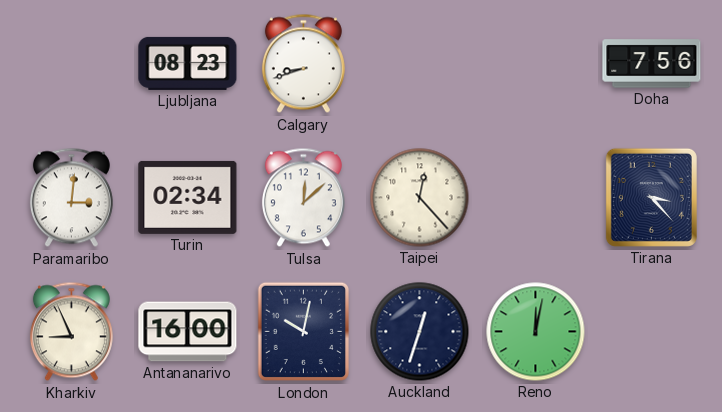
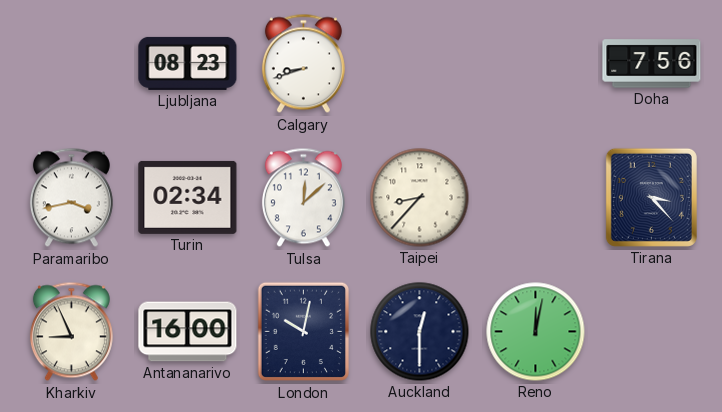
Paramaribo: 3:01 -> 3:43 (71, 198)
Taipei: 12:23 -> 8:37 (420, 198)
Auckland: 12:33 -> 12:30 (420, 332)
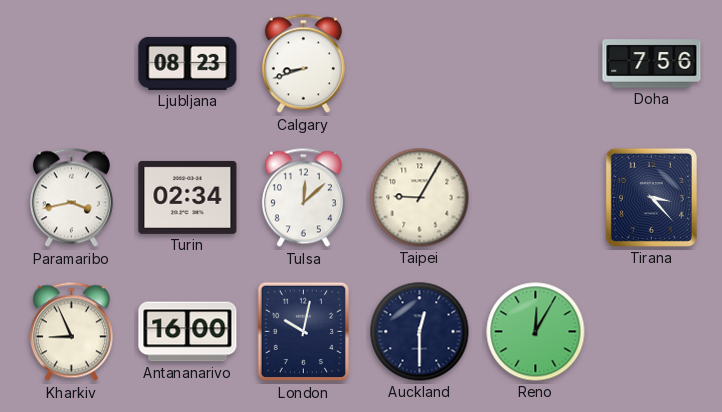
Taipei: 8:37 -> 9:05 (420, 198)
Reno: 12:02 -> 12:05 (536, 332)
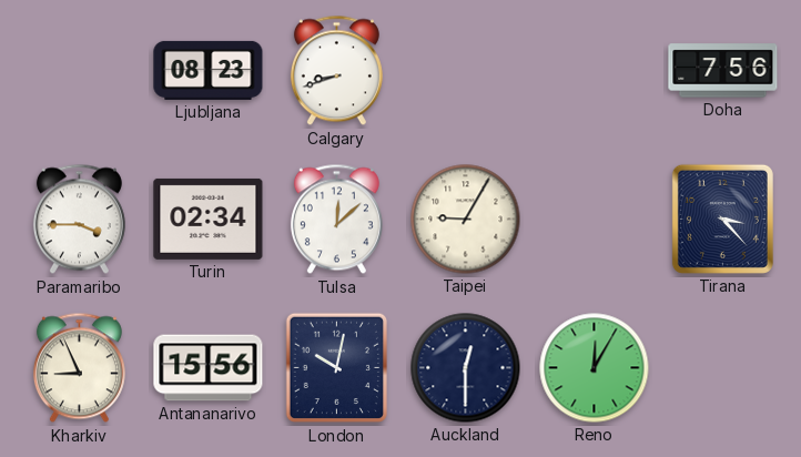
Paramaribo: 3:43 -> 3:45 (79, 220)
Antananarivo: 16:00 -> 15:56 (209, 368)
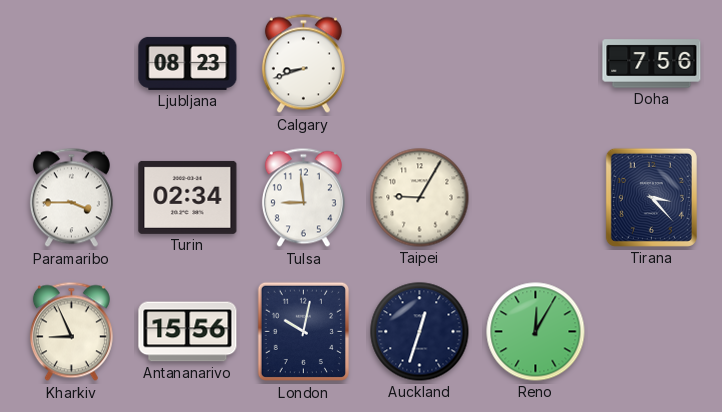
Tulsa: 12:08 -> 8:59 (303, 198)
Auckland: 12:30 -> 12:33 (420, 332)
